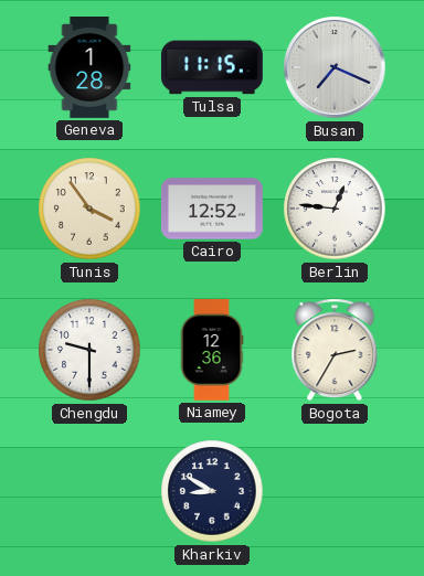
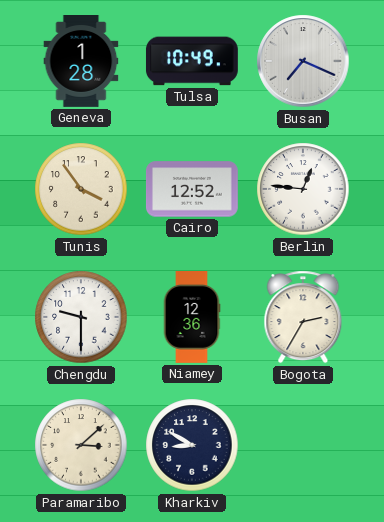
Tulsa: 11:15 -> 10:49 (192, 61)
Paramaribo: none -> 3:08 (81, 445)
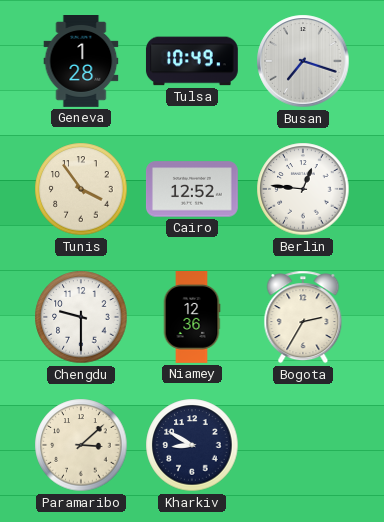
Busan: 7:19 -> 7:18 (303, 61)
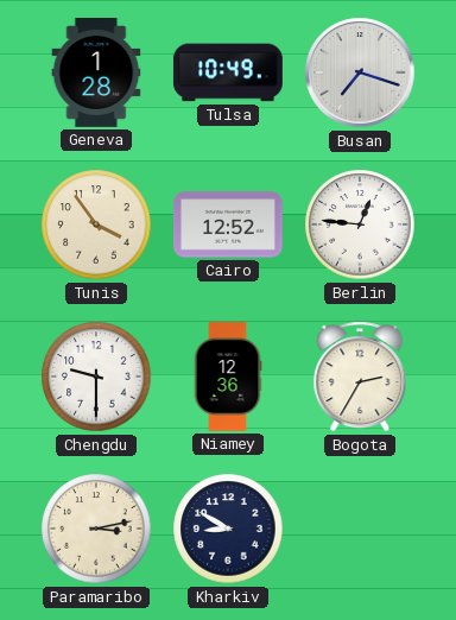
Paramaribo: 3:08 -> 3:13 (96, 529)
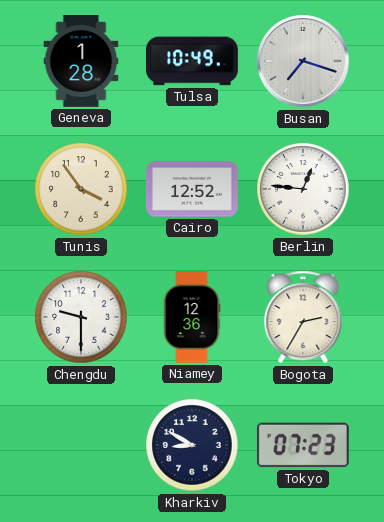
Paramaribo: 3:13 -> none (96, 529)
Tokyo: none -> 07:23 (303, 445)
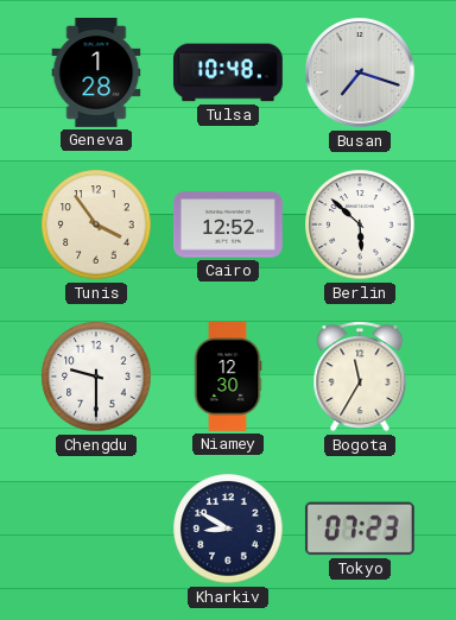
Tulsa: 10:49 -> 10:48 (228, 72)
Berlin: 12:46 -> 5:52 (360, 224)
Niamey: 12:36 -> 12:30 (228, 378)
Bogota: 2:35 -> 11:35 (360, 377)
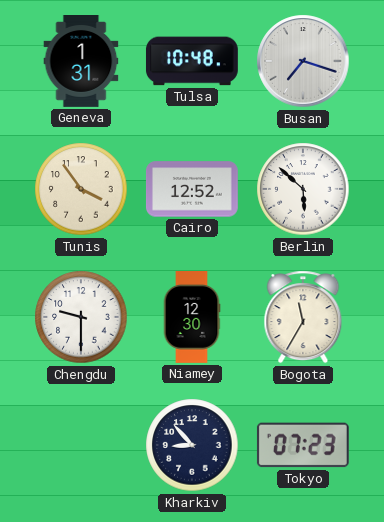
Geneva: 1:28 -> 1:31 (81, 62)
Kharkiv: 8:50 -> 8:53 (192, 445)
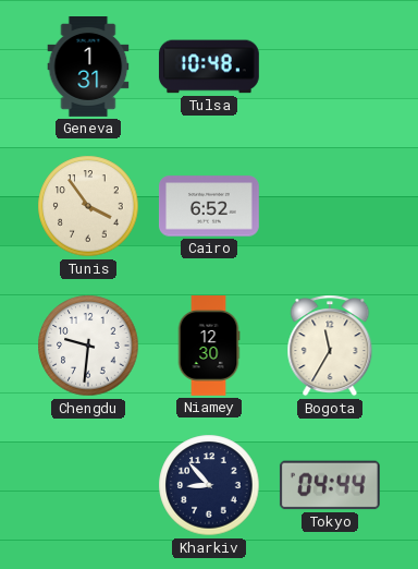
Busan: 7:18 -> none (303, 61)
Cairo: 12:52 -> 6:52 (209, 206)
Berlin: 5:52 -> none (303, 189)
Chengdu: 9:30 -> 9:31 (88, 346)
Tokyo: 07:23 -> 04:44 (330, 485)
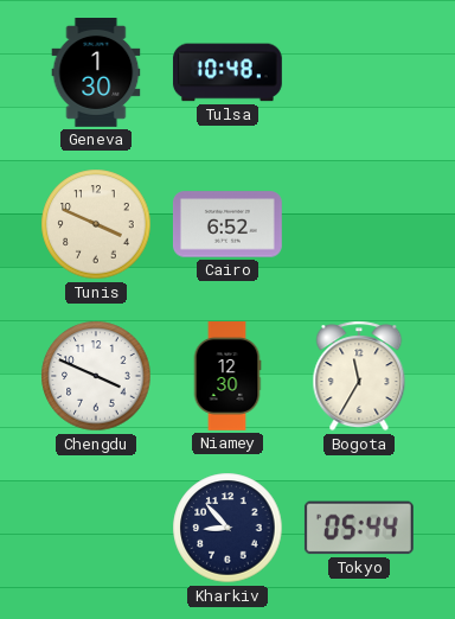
Geneva: 1:31 -> 1:30 (96, 74)
Tunis: 3:54 -> 3:49 (96, 224)
Chengdu: 9:31 -> 3:49 (96, 376)
Tokyo: 04:44 -> 05:44 (359, 528)
